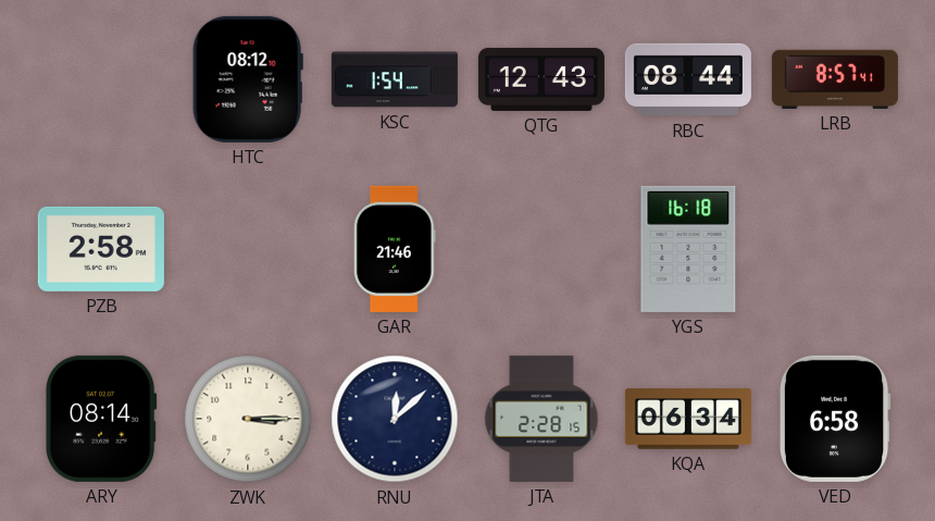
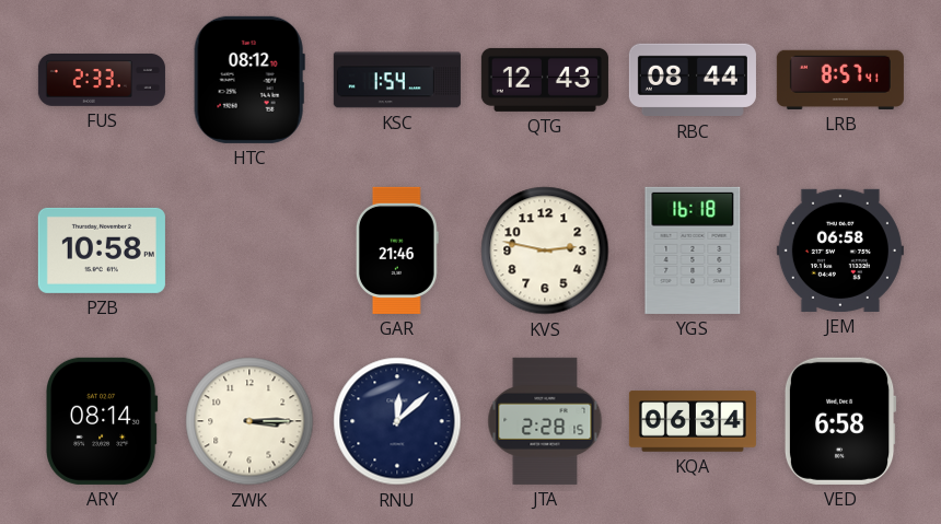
FUS: none -> 2:33 (102, 80)
PZB: 2:58 -> 10:58 (102, 251)
KVS: none -> 2:47 (545, 251)
JEM: none -> 06:58 (840, 251)
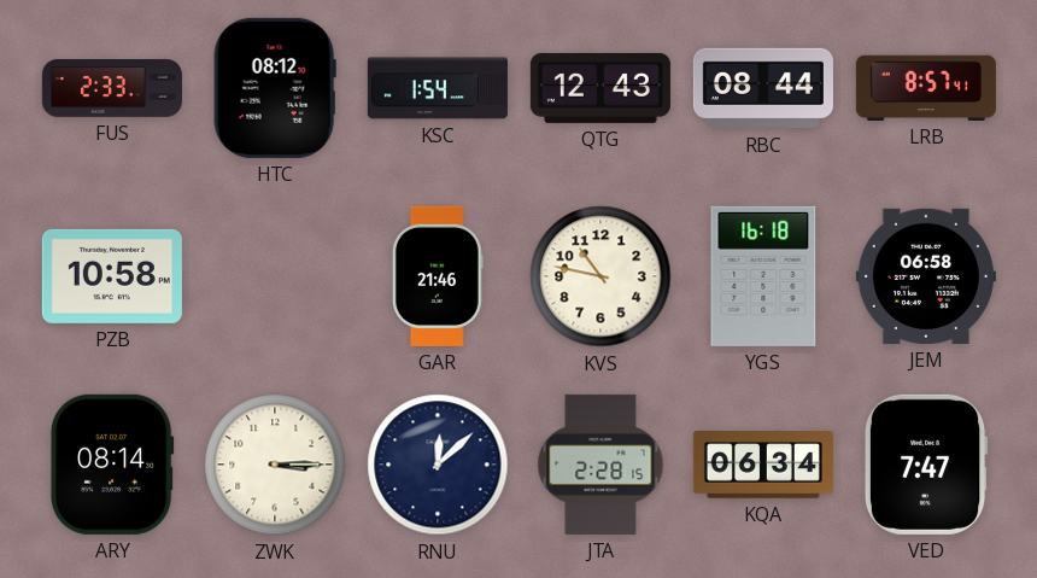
KVS: 2:47 -> 10:47 (600, 276)
VED: 6:58 -> 7:47 (926, 465)
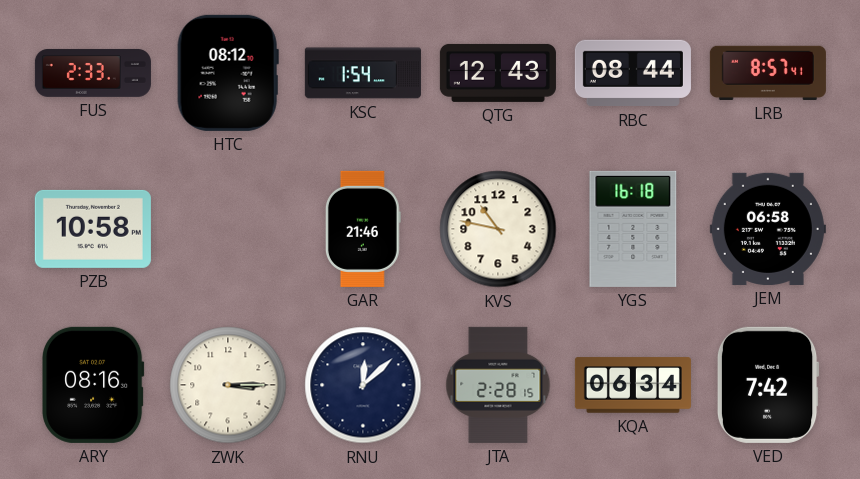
ARY: 08:14 -> 08:16 (93, 385)
VED: 7:47 -> 7:42 (768, 385)
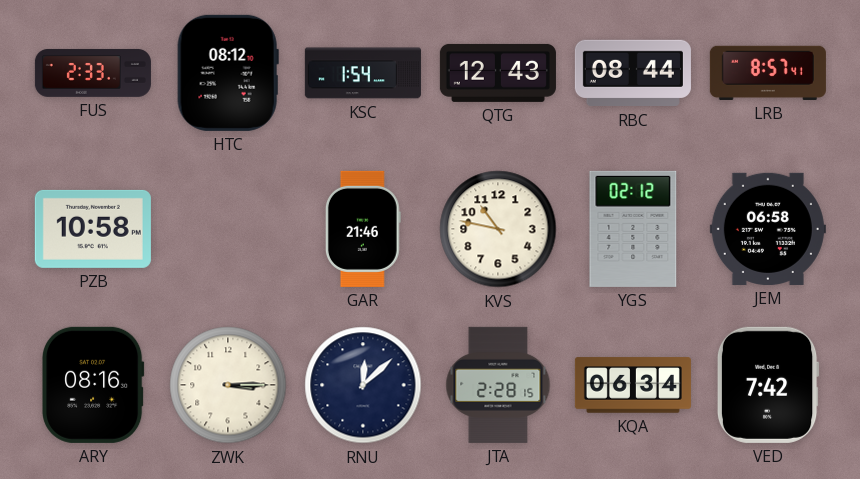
YGS: 16:18 -> 02:12 (633, 229)
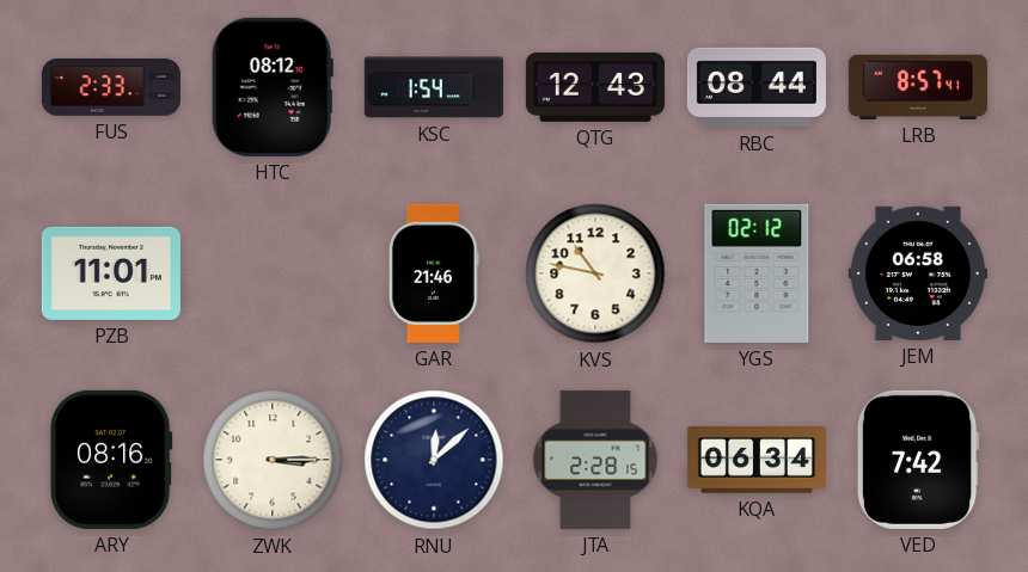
PZB: 10:58 -> 11:01 (111, 273)
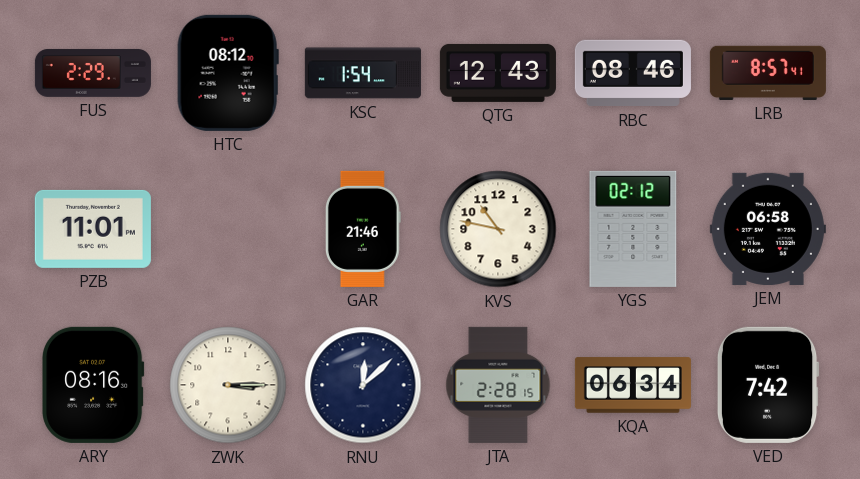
FUS: 2:33 -> 2:29 (93, 73)
RBC: 08:44 -> 08:46 (633, 73)
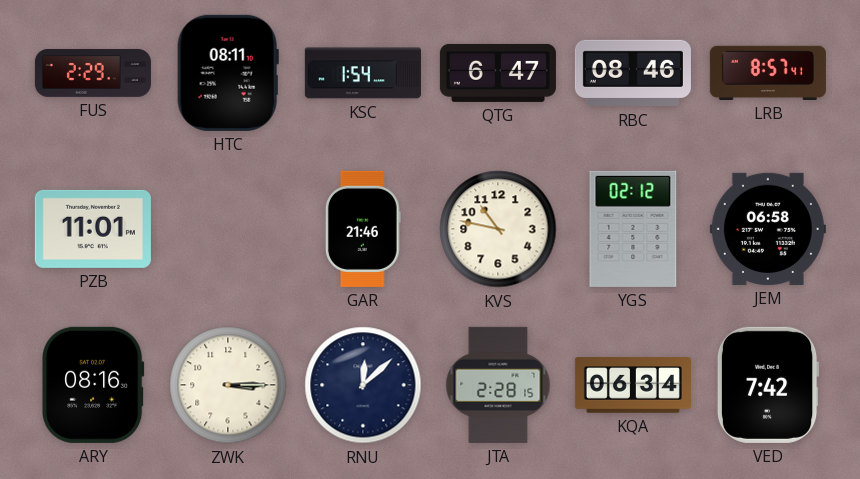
HTC: 08:12 -> 08:11 (228, 73)
QTG: 12:43 -> 6:47 (498, 73)
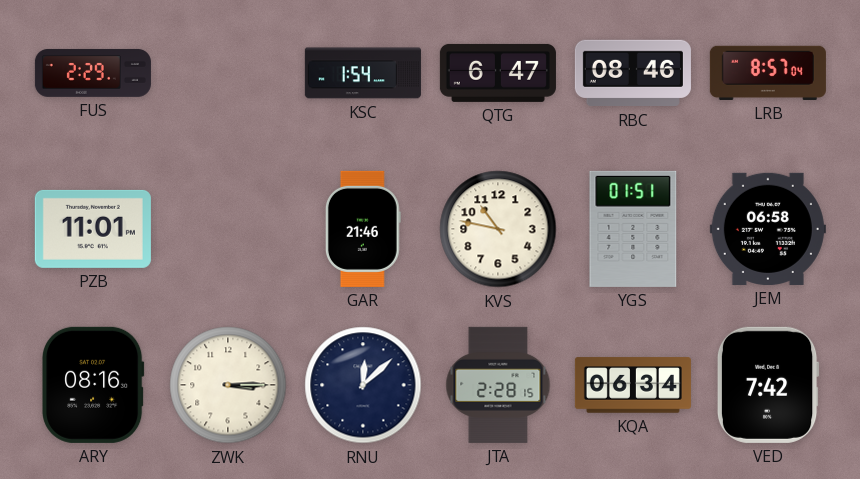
HTC: 08:11 -> none (228, 73)
LRB: 8:57:41 -> 8:57:04 (768, 73)
YGS: 02:12 -> 01:51 (633, 229)
